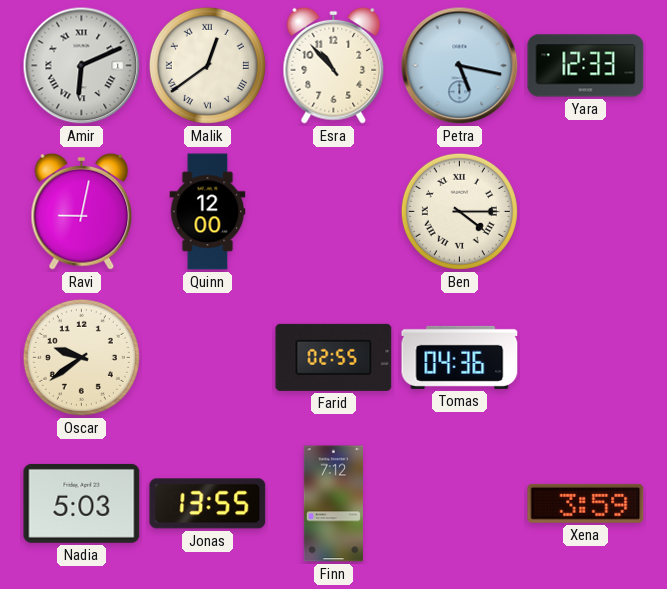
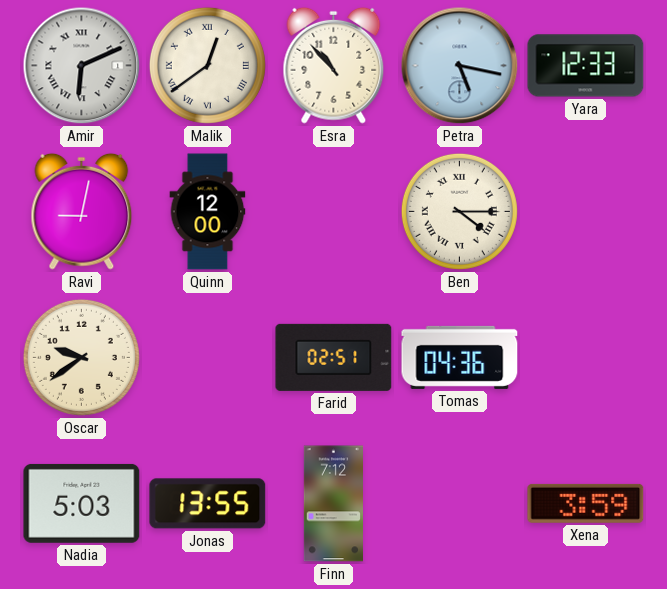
Farid: 02:55 -> 02:51 (334, 357)
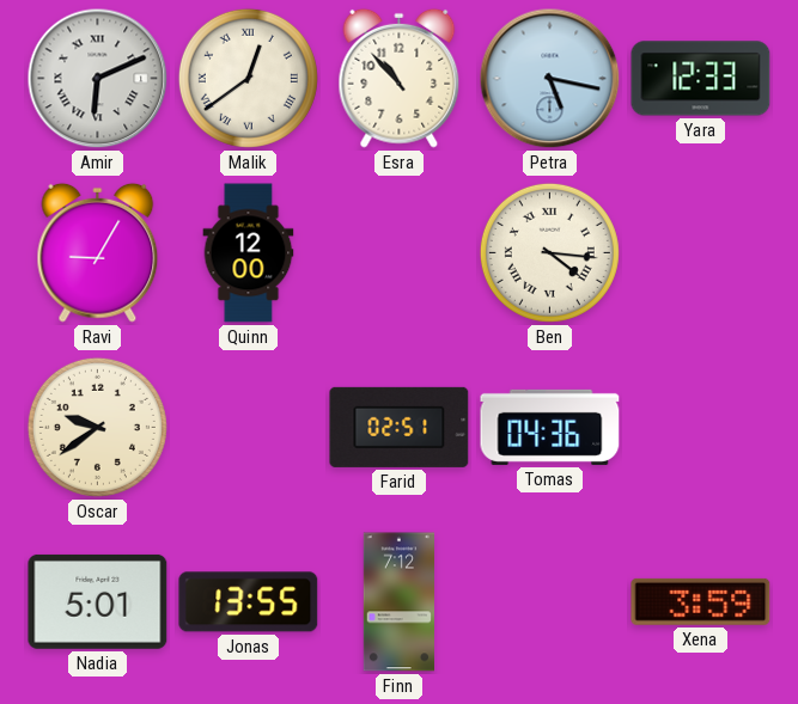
Ravi: 9:02 -> 9:05 (98, 252)
Ben: 4:15 -> 4:16 (549, 252)
Nadia: 5:03 -> 5:01 (98, 601)
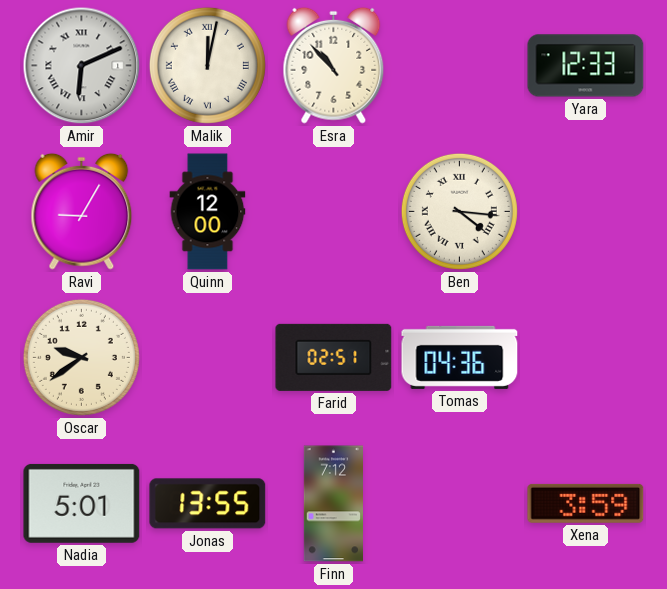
Malik: 12:39 -> 12:02 (207, 65)
Petra: 5:17 -> none (550, 79)
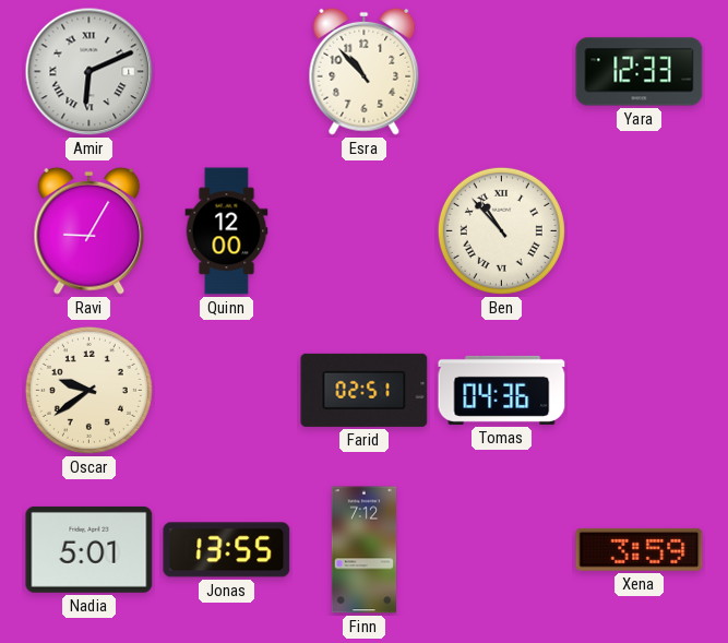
Malik: 12:02 -> none (207, 65)
Ben: 4:16 -> 10:53 (501, 230)
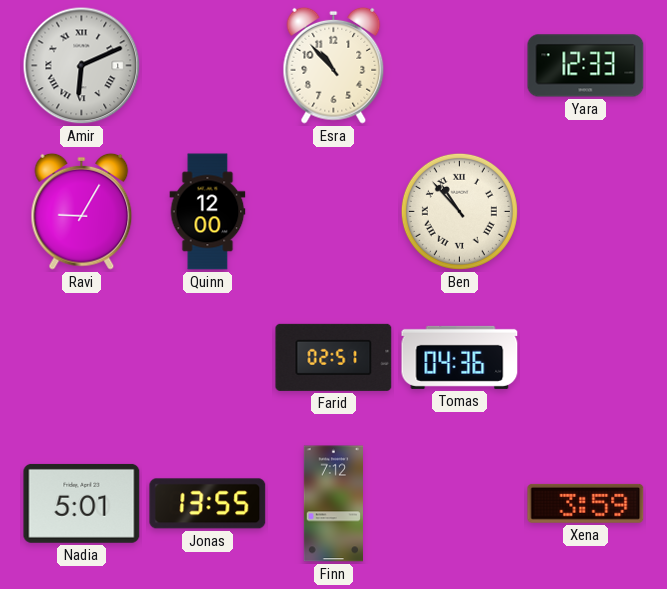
Oscar: 9:39 -> none (88, 390)
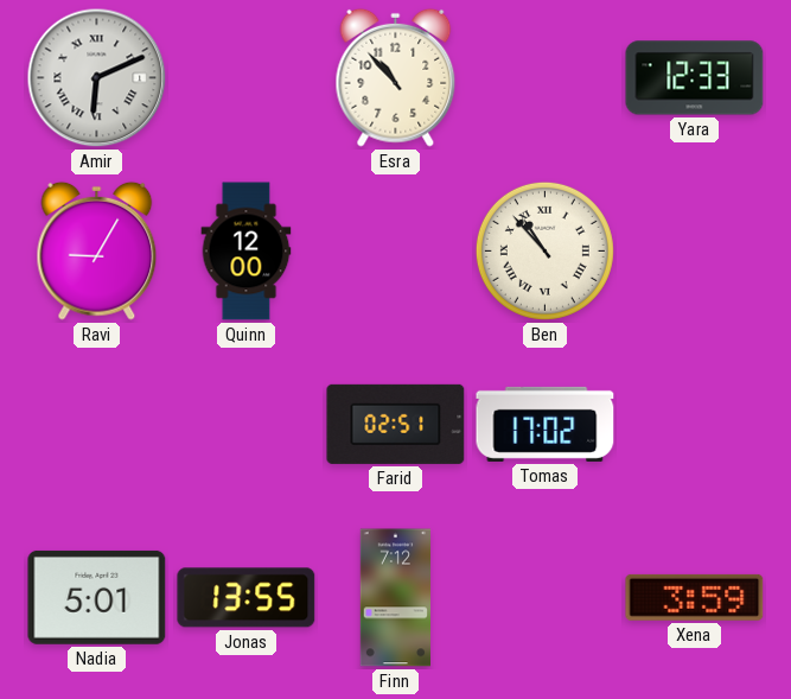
Tomas: 04:36 -> 17:02 (546, 424)
